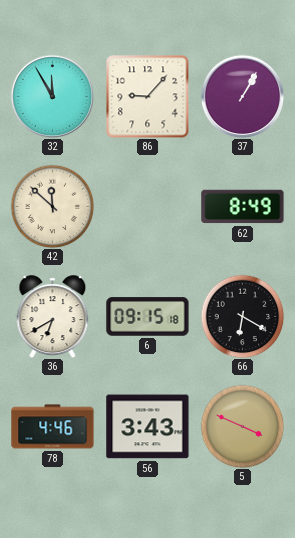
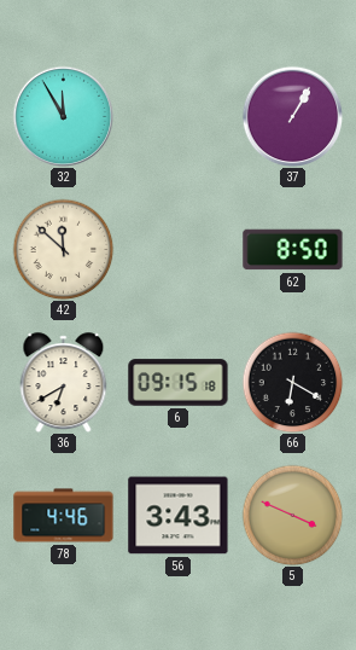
86: 9:07 -> none (147, 96)
62: 8:49 -> 8:50 (293, 250)
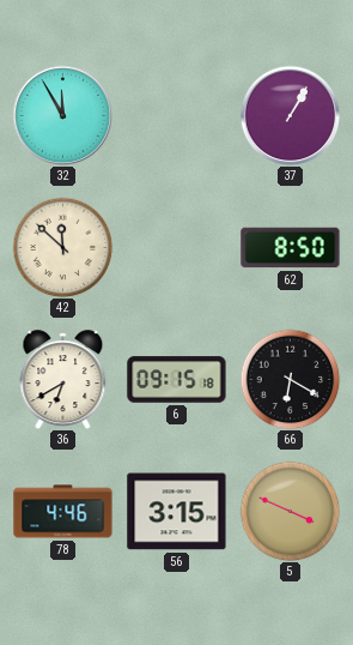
56: 3:43 -> 3:15 (177, 512)
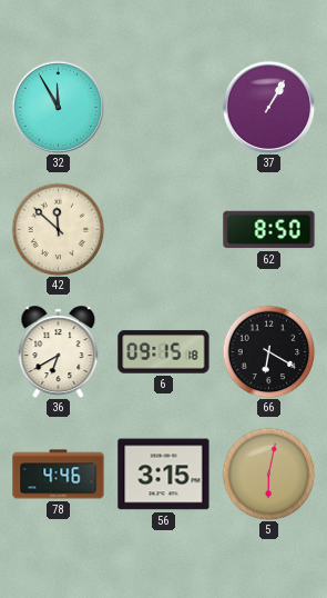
5: 3:49 -> 6:02 (268, 474)
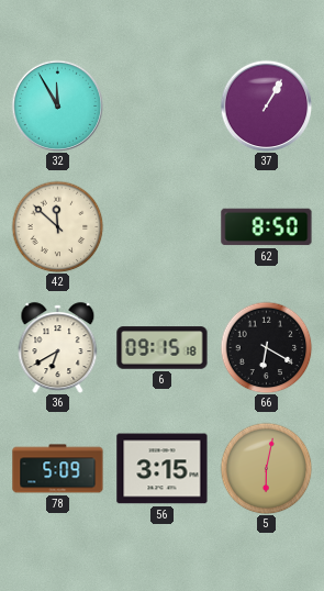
78: 4:46 -> 5:09 (58, 469)
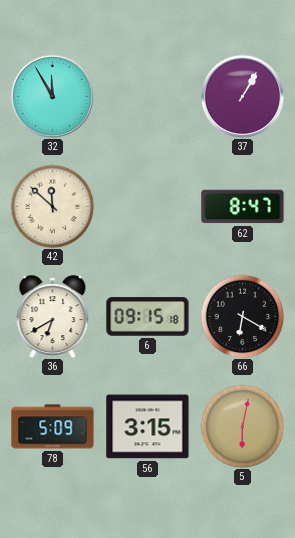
62: 8:50 -> 8:47 (243, 207)
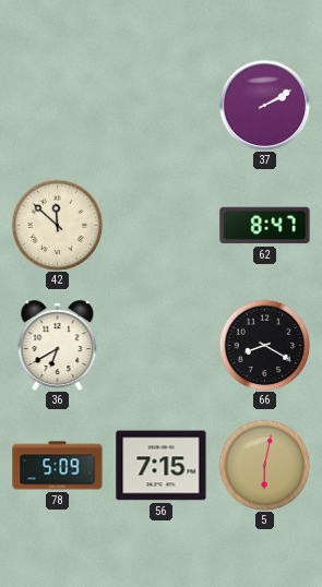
32: 11:55 -> none (52, 96)
37: 1:05 -> 2:10 (264, 105)
6: 09:15 -> none (148, 317)
66: 6:20 -> 8:20 (264, 345)
56: 3:15 -> 7:15 (162, 466)
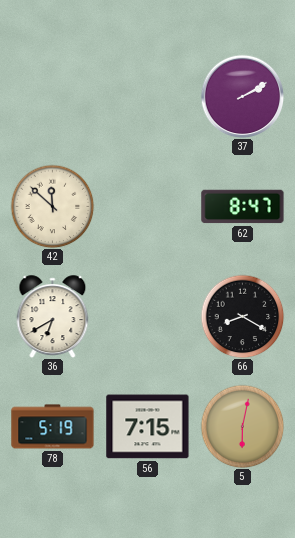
78: 5:09 -> 5:19 (53, 427)
